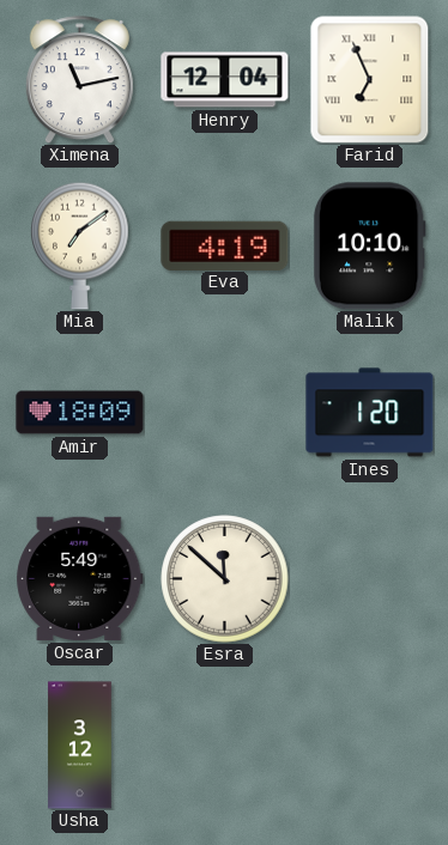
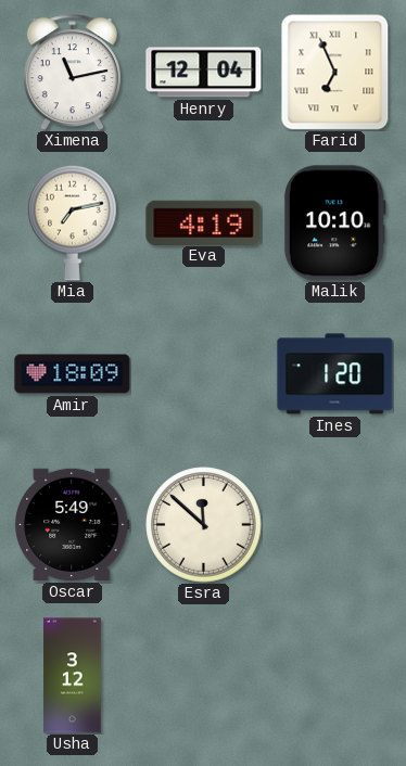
Mia: 7:09 -> 7:13 (73, 222)
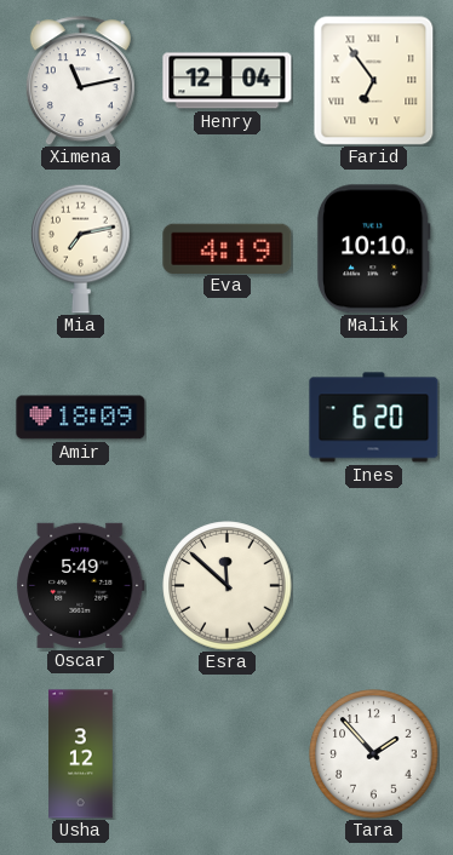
Farid: 6:56 -> 6:54 (374, 80)
Ines: 1:20 -> 6:20 (374, 418)
Tara: none -> 1:53 (374, 754)
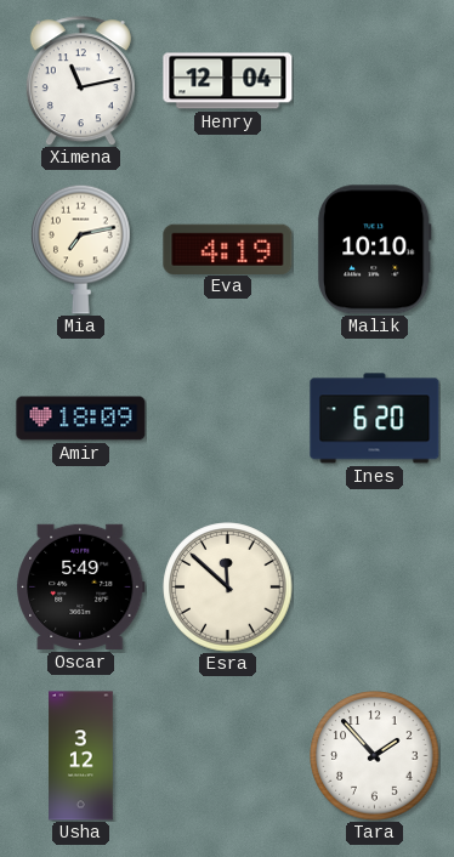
Farid: 6:54 -> none (374, 80)
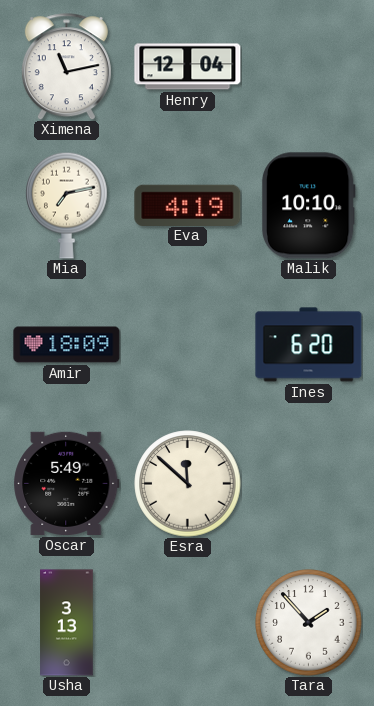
Usha: 3:12 -> 3:13 (67, 623)
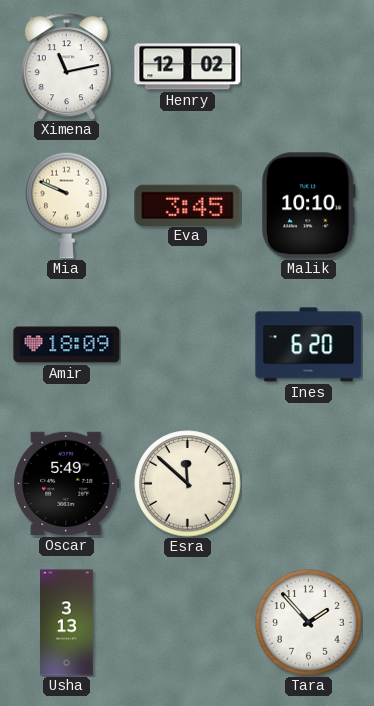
Henry: 12:04 -> 12:02 (188, 67)
Mia: 7:13 -> 9:49 (67, 205)
Eva: 4:19 -> 3:45 (188, 205)
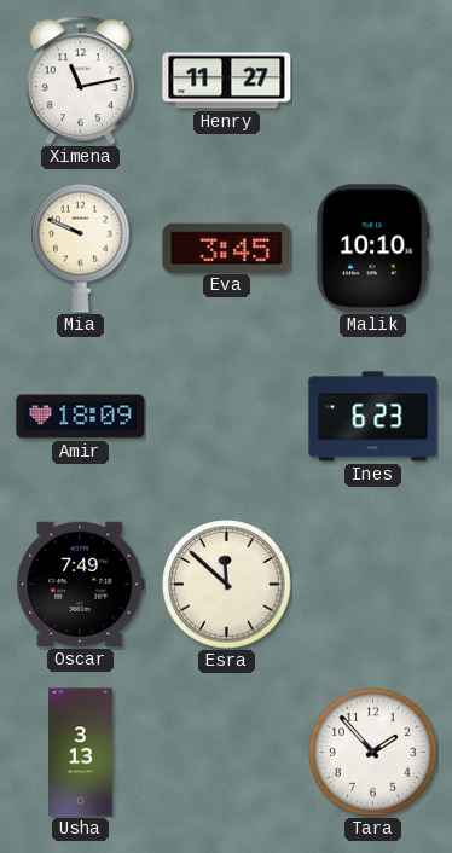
Henry: 12:02 -> 11:27 (227, 81)
Ines: 6:20 -> 6:23 (373, 417)
Oscar: 5:49 -> 7:49 (81, 584)
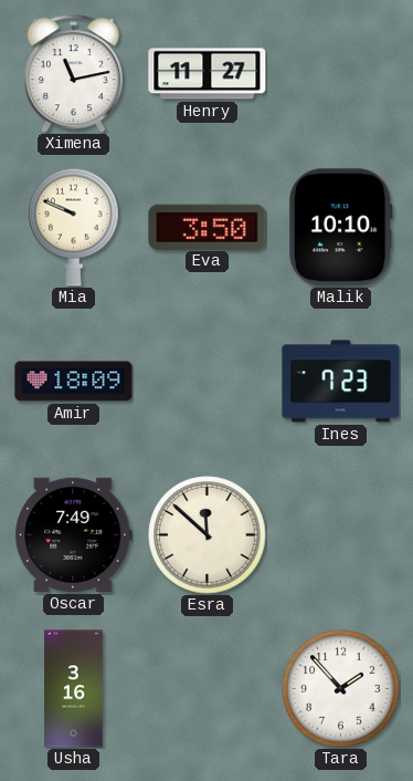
Eva: 3:45 -> 3:50 (208, 227)
Ines: 6:23 -> 7:23 (341, 382)
Usha: 3:13 -> 3:16 (74, 689)
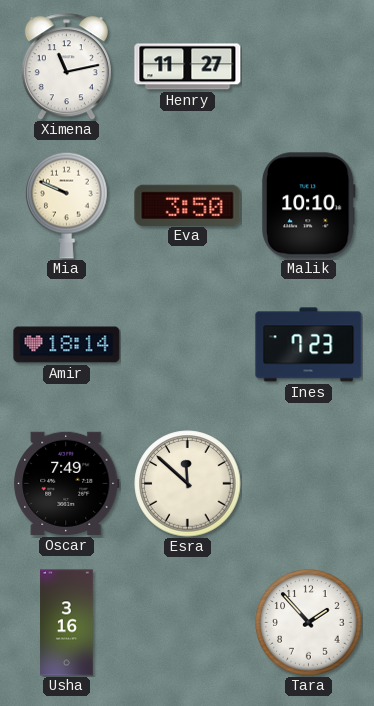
Amir: 18:09 -> 18:14 (67, 345)
